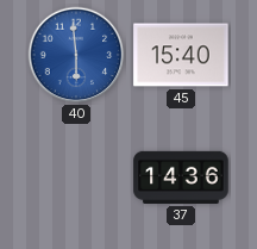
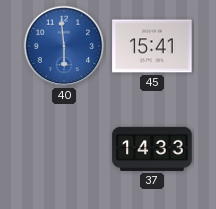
45: 15:40 -> 15:41 (152, 46)
37: 14:36 -> 14:33 (152, 149)
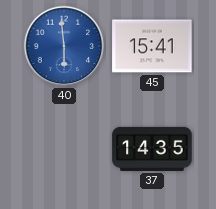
37: 14:33 -> 14:35 (152, 149)
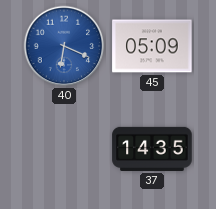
40: 5:59 -> 6:19 (64, 46)
45: 15:41 -> 05:09 (152, 46)
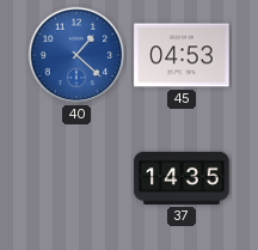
40: 6:19 -> 1:22 (76, 55)
45: 05:09 -> 04:53 (182, 55)
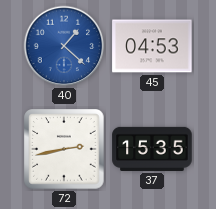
72: none -> 2:43 (64, 149)
37: 14:35 -> 15:35 (152, 149)
